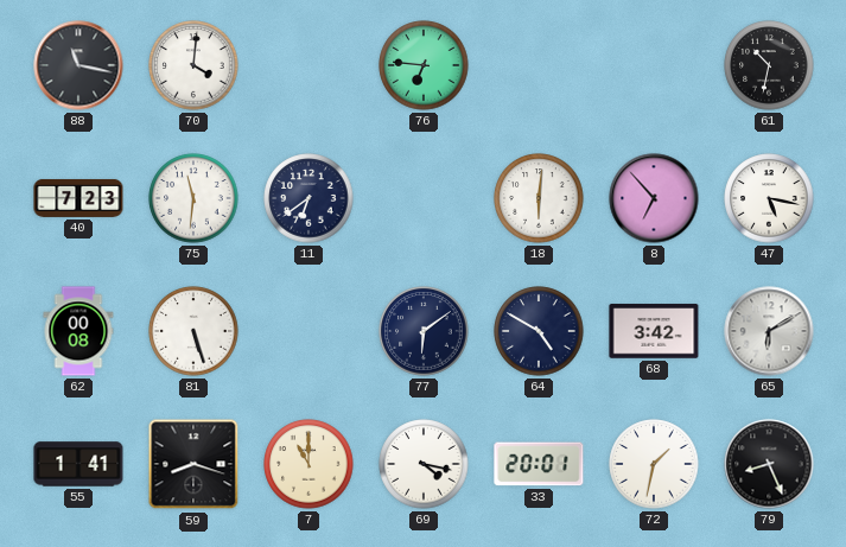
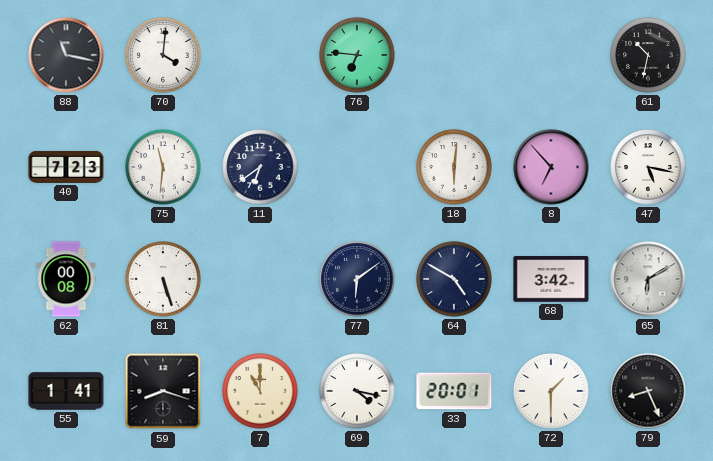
72: 1:32 -> 1:30 (551, 391)
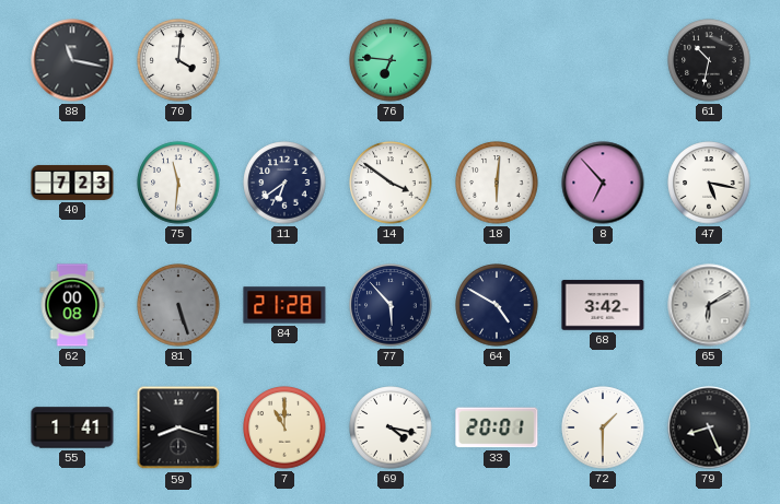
14: none -> 3:51 (391, 183)
81 dial: white -> grey (178, 305)
84: none -> 21:28 (284, 305)
77: 6:09 -> 5:53 (391, 305)
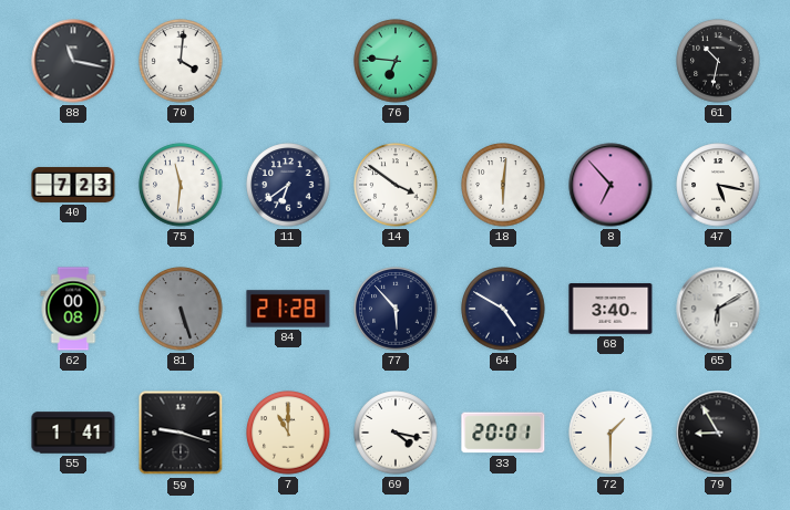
68: 3:42 -> 3:40 (611, 309)
59: 8:18 -> 9:18 (181, 433)
79: 8:26 -> 8:55 (718, 433)
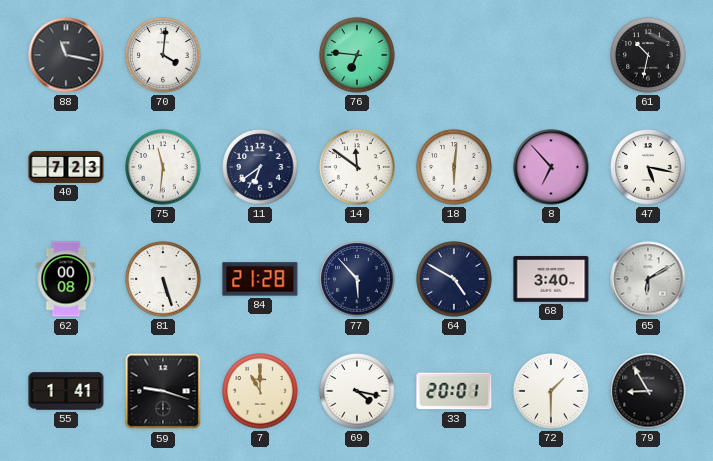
14: 3:51 -> 11:51 (357, 167)
81 dial: grey -> white (163, 279)
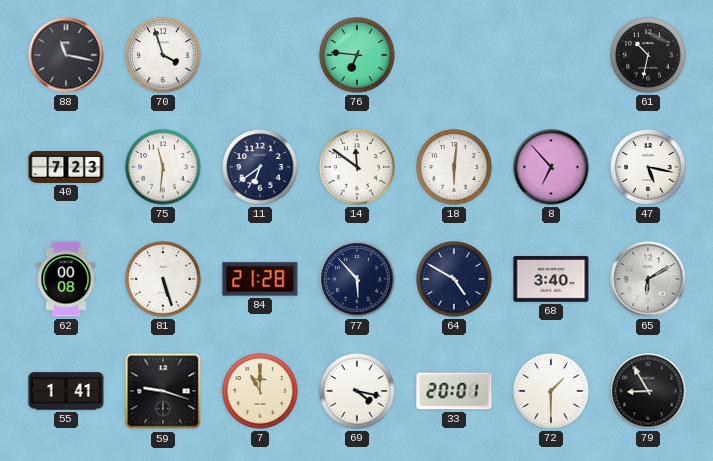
70: 4:01 -> 3:57 (163, 55)
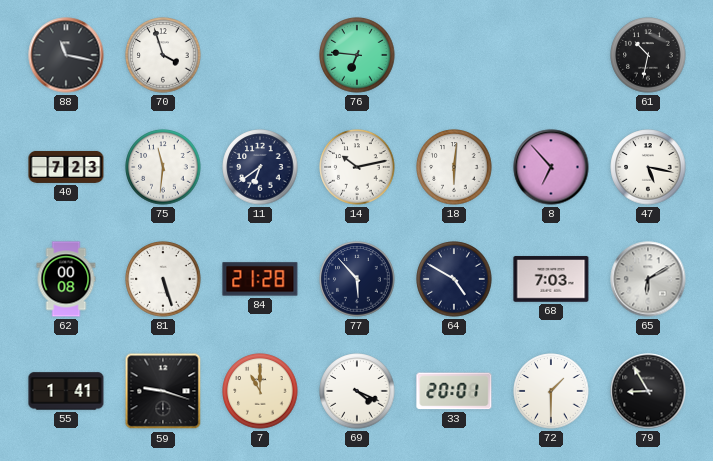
14: 11:51 -> 10:13 (357, 167)
68: 3:40 -> 7:03 (551, 279)
69: 4:17 -> 4:19 (357, 391)
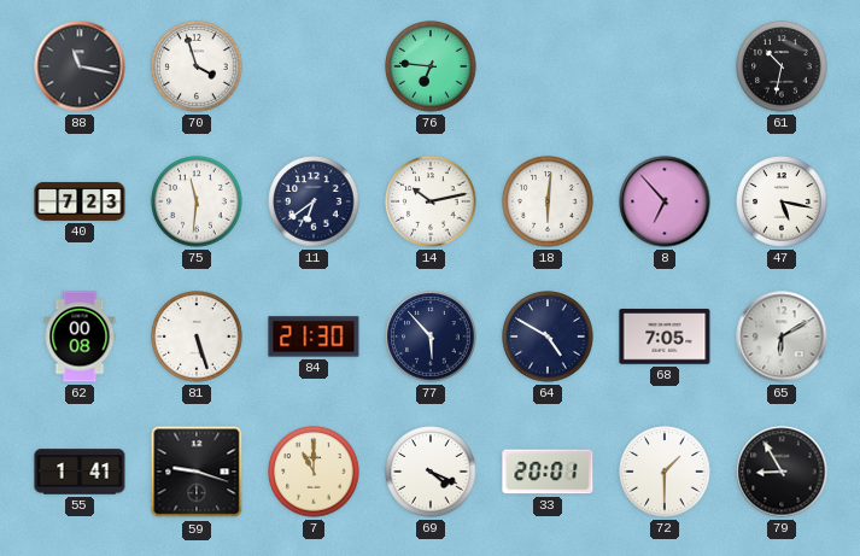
84: 21:28 -> 21:30 (314, 336)
68: 7:03 -> 7:05 (665, 336)
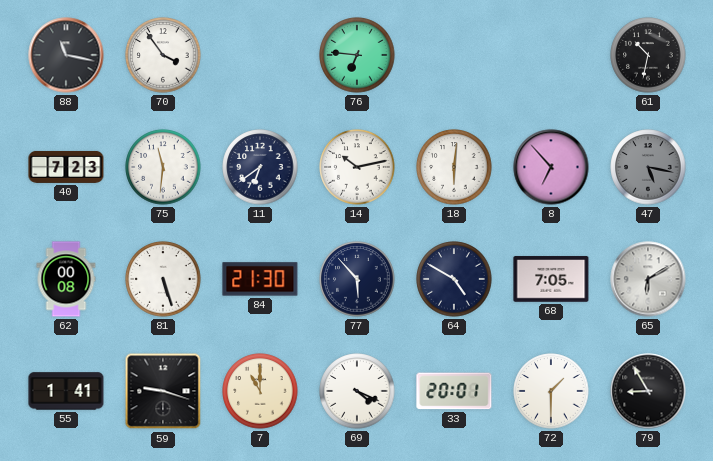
70: 3:57 -> 3:54 (163, 55)
47 dial: white -> grey (648, 167)
